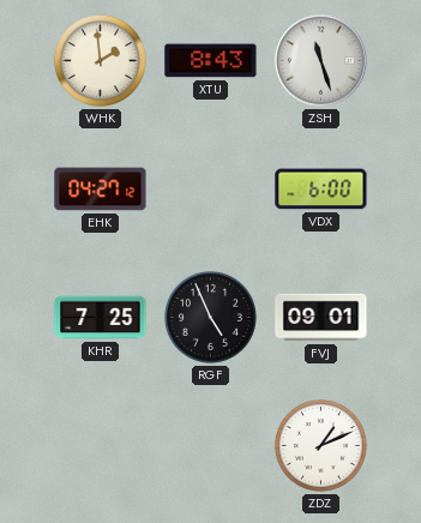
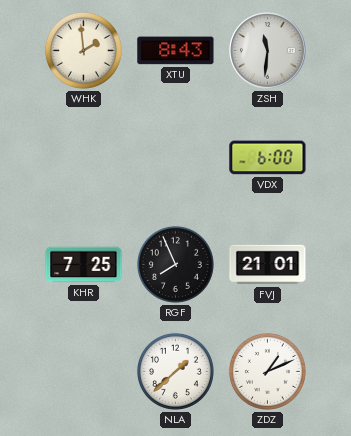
ZSH: 11:27 -> 11:31 (268, 51)
EHK: 04:27 -> none (101, 190)
RGF: 4:56 -> 7:56 (175, 264)
FVJ: 09:01 -> 21:01 (268, 265)
NLA: none -> 1:38 (175, 371)
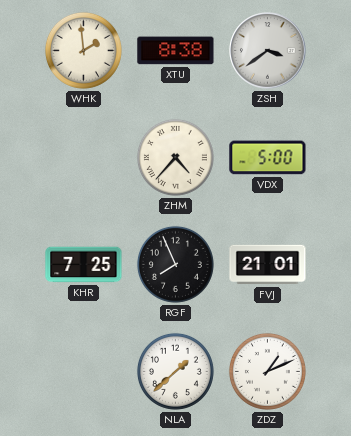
XTU: 8:43 -> 8:38 (176, 51)
ZSH: 11:31 -> 3:39 (268, 51)
ZHM: none -> 4:37 (175, 157)
VDX: 6:00 -> 5:00 (268, 158)
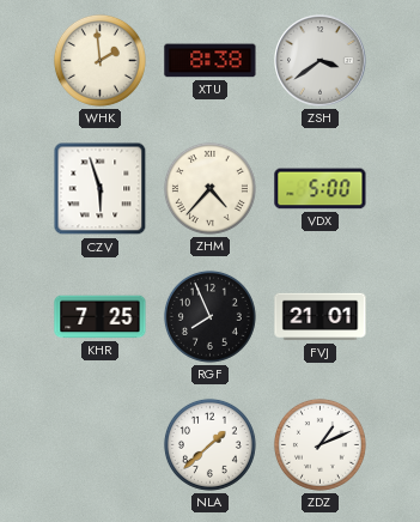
CZV: none -> 5:57 (101, 189)
